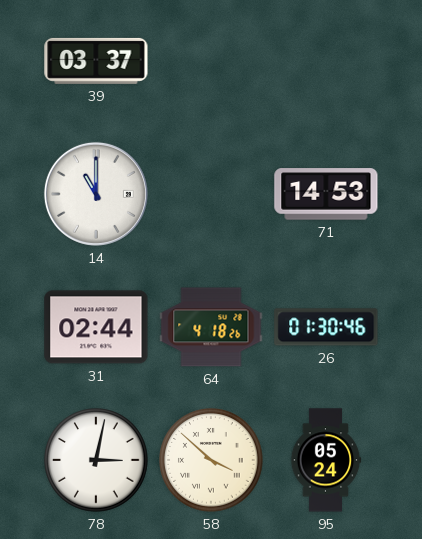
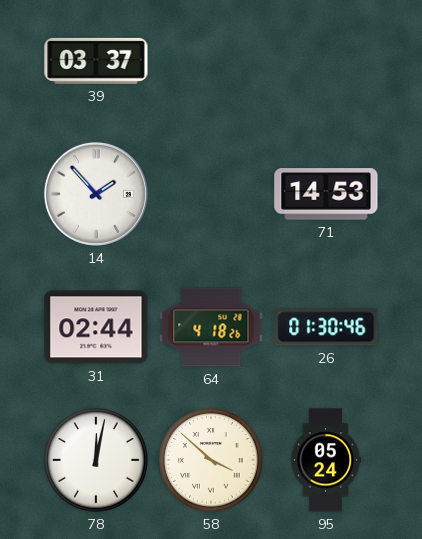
14: 11:00 -> 1:53 (96, 194)
78: 3:02 -> 12:02 (96, 460)
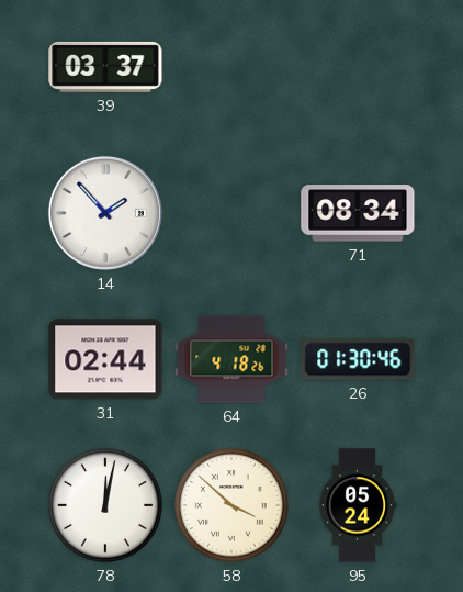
71: 14:53 -> 08:34 (358, 213)
